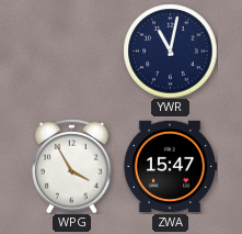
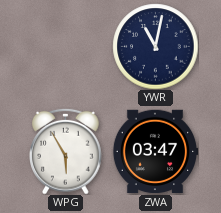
WPG: 3:55 -> 5:55 (66, 151)
ZWA: 15:47 -> 03:47 (155, 152)
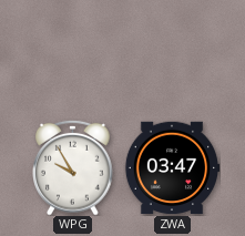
YWR: 11:02 -> none (155, 46)
WPG: 5:55 -> 9:55 (73, 167)
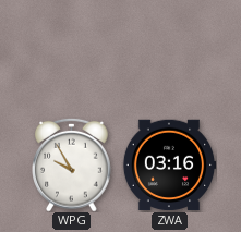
ZWA: 03:47 -> 03:16 (169, 166)
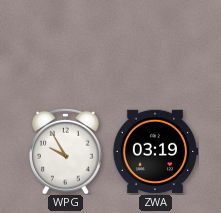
ZWA: 03:16 -> 03:19 (155, 152)
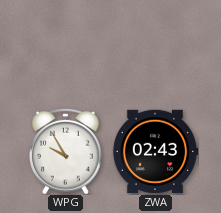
ZWA: 03:19 -> 02:43 (155, 152)
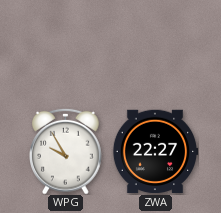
ZWA: 02:43 -> 22:27 (155, 152)
